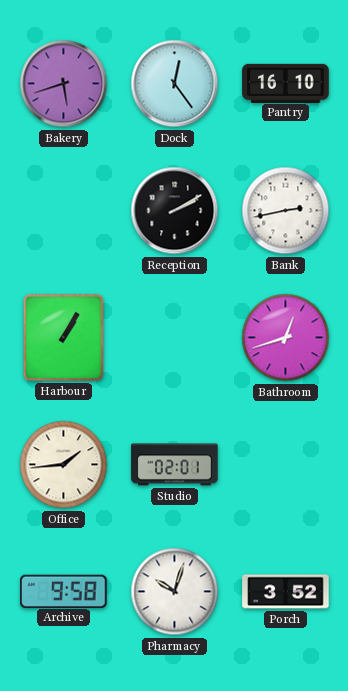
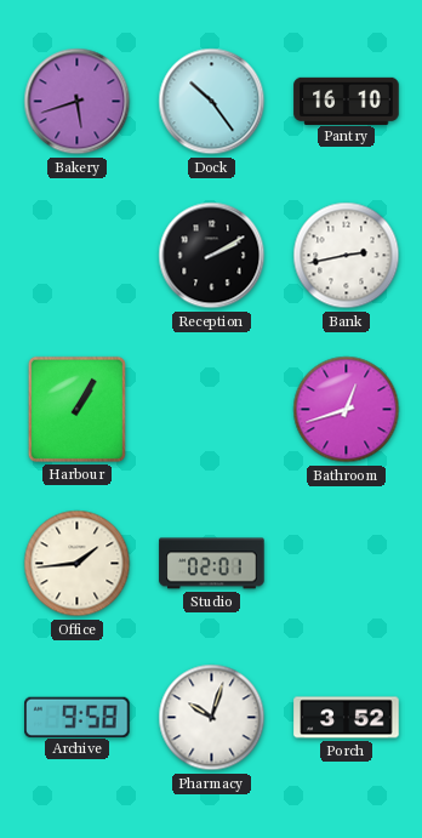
Dock: 12:24 -> 10:24 (212, 102)
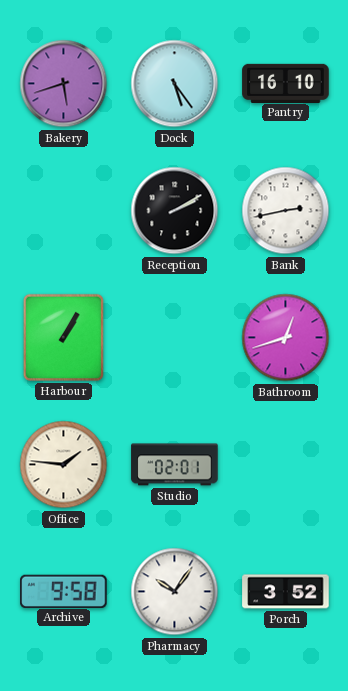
Dock: 10:24 -> 5:24 (175, 84)
Office: 1:44 -> 1:46 (64, 465)
Pharmacy: 10:03 -> 10:06 (175, 592)
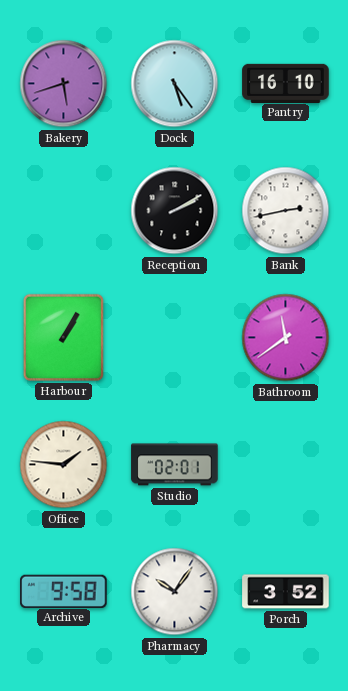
Bathroom: 12:42 -> 11:39 (286, 338)
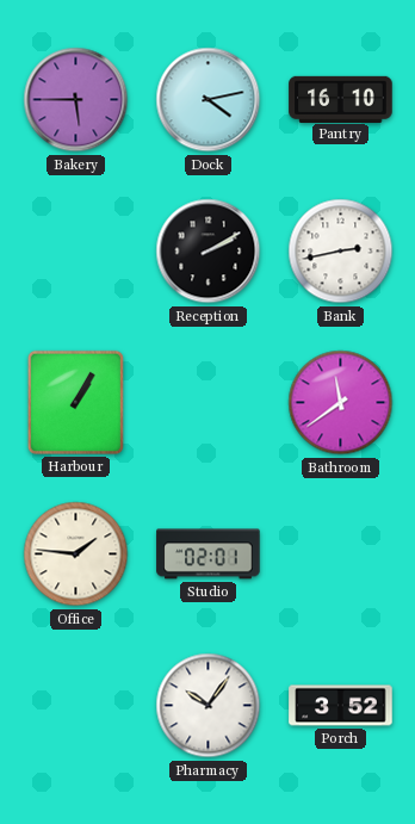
Bakery: 5:42 -> 5:45 (76, 100)
Dock: 5:24 -> 4:13 (209, 100)
Archive: 9:58 -> none (64, 591)
